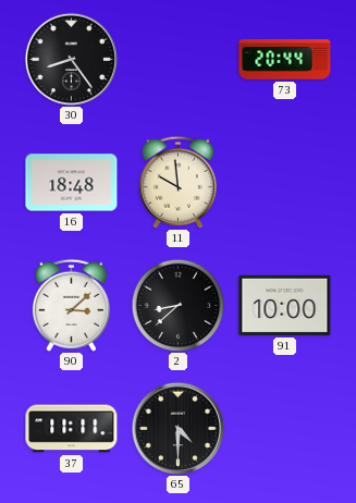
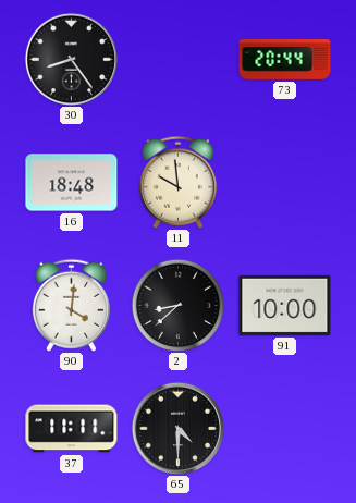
90: 3:08 -> 4:01 (71, 305)
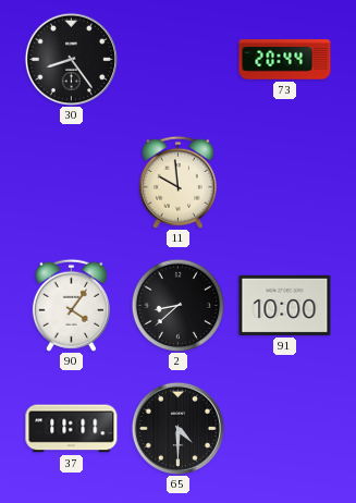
16: 18:48 -> none (72, 183)
90: 4:01 -> 4:06 (71, 305)
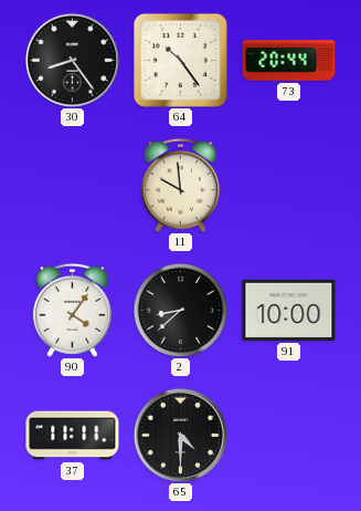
64: none -> 10:24 (180, 60)
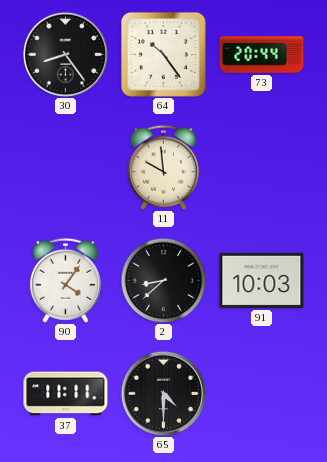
91: 10:00 -> 10:03 (262, 280)
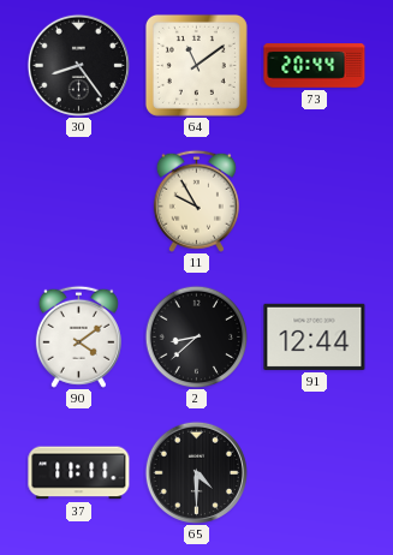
64: 10:24 -> 11:09 (196, 65)
11: 9:59 -> 9:55 (196, 201)
90: 4:06 -> 4:09 (78, 336)
91: 10:03 -> 12:44 (315, 336)
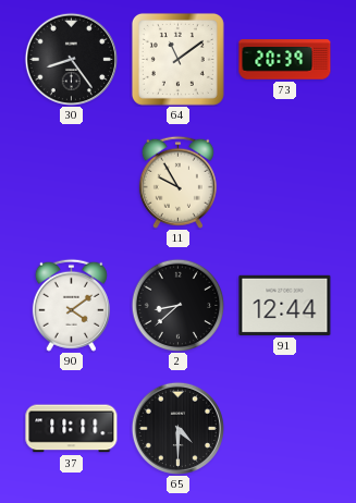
73: 20:44 -> 20:39 (285, 60)
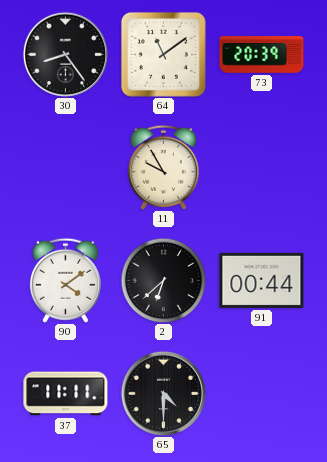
2: 8:38 -> 6:38 (163, 280)
91: 12:44 -> 00:44 (262, 280)
